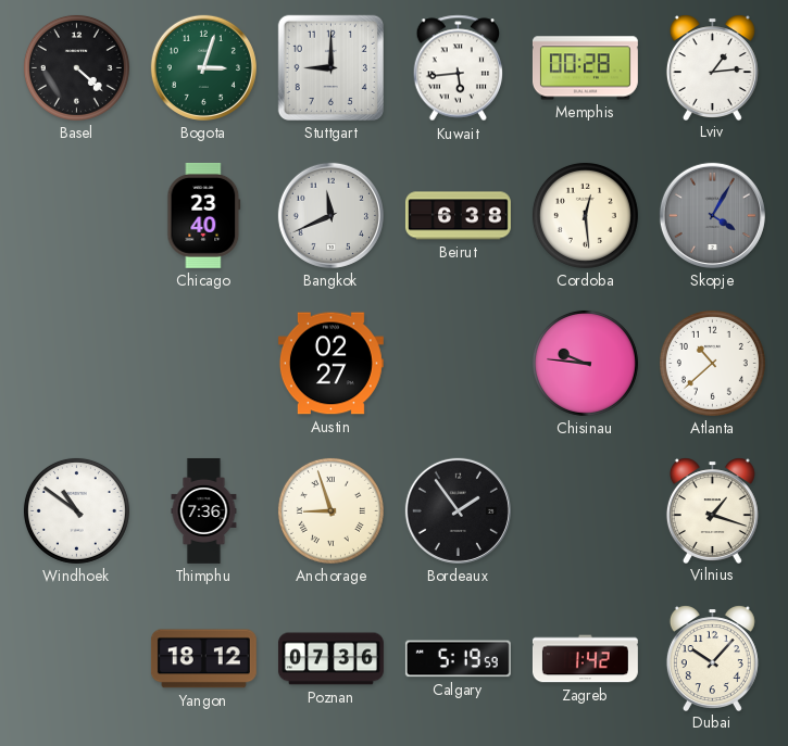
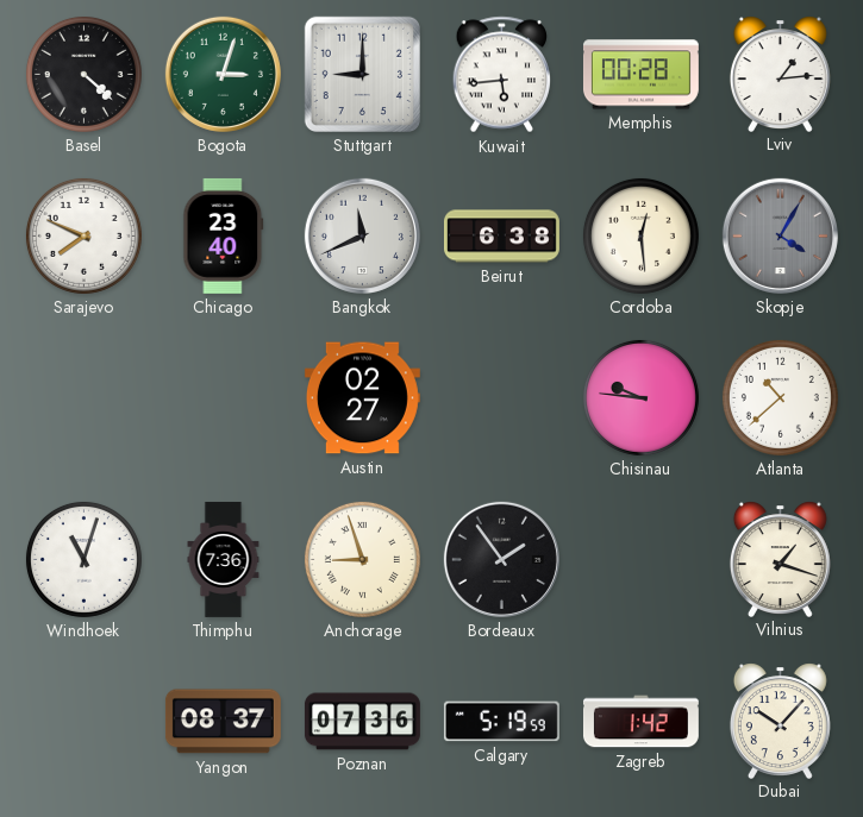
Sarajevo: none -> 7:49 (83, 235)
Windhoek: 10:51 -> 11:03 (83, 559)
Yangon: 18:12 -> 08:37 (223, 722)
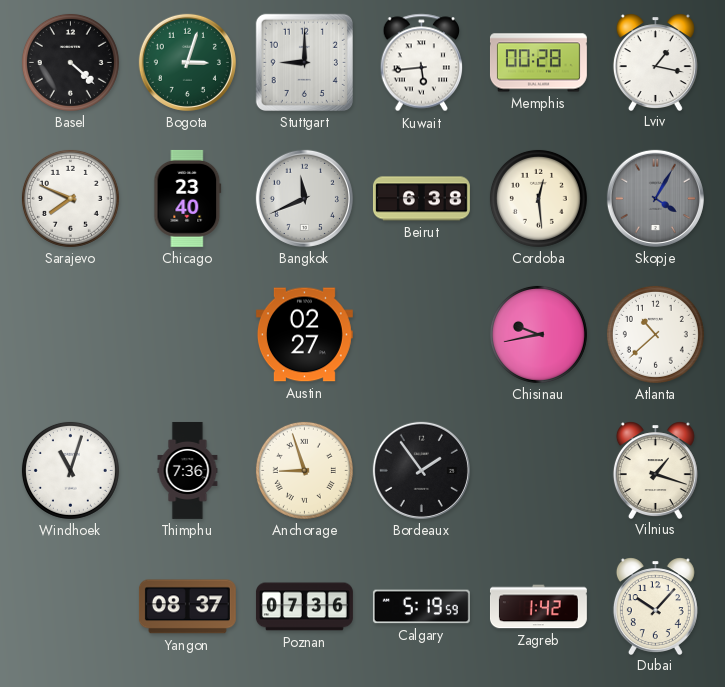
Lviv: 1:14 -> 1:17 (655, 62)
Chisinau: 9:46 -> 9:43 (538, 334)
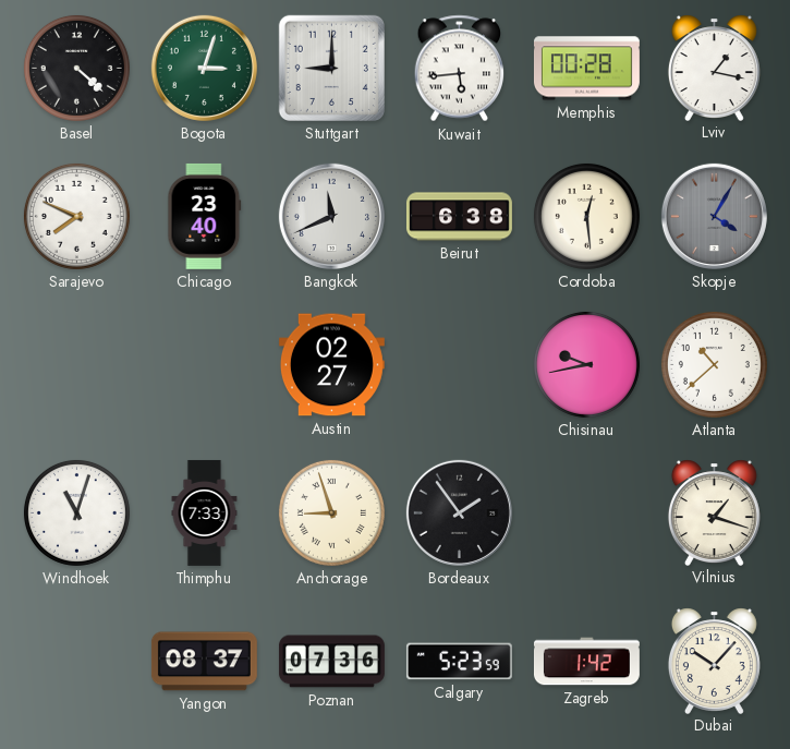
Thimphu: 7:36 -> 7:33 (205, 512)
Calgary: 5:19 -> 5:23 (459, 662)
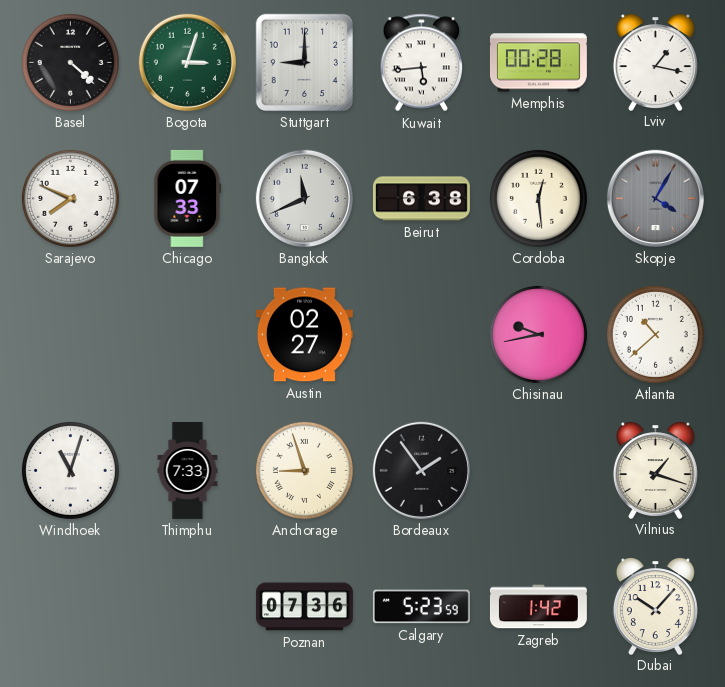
Chicago: 23:40 -> 07:33 (188, 198)
Yangon: 08:37 -> none (204, 662)
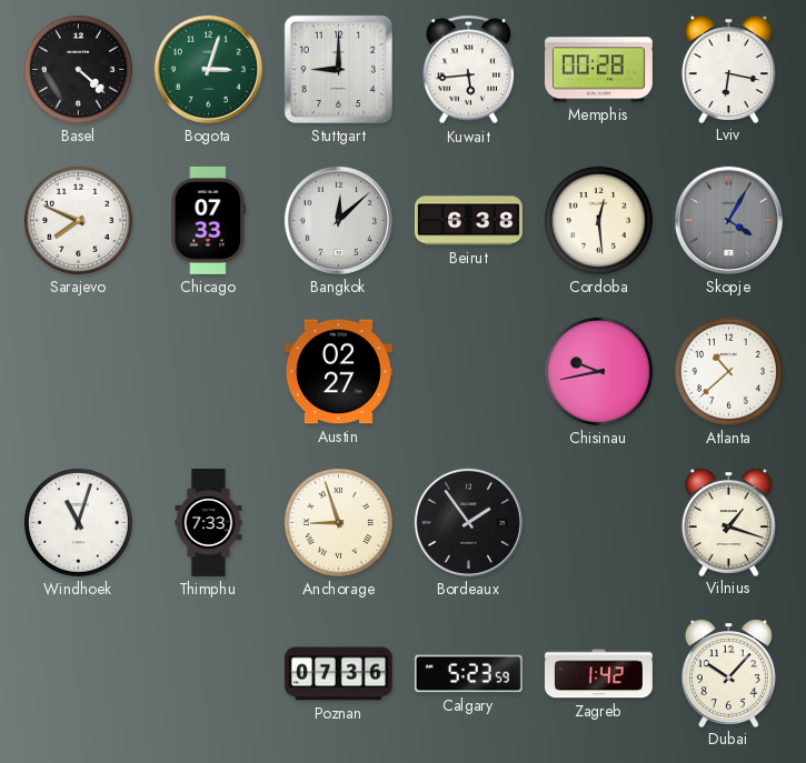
Lviv: 1:17 -> 6:17 (728, 69)
Bangkok: 11:41 -> 12:08 (338, 220)
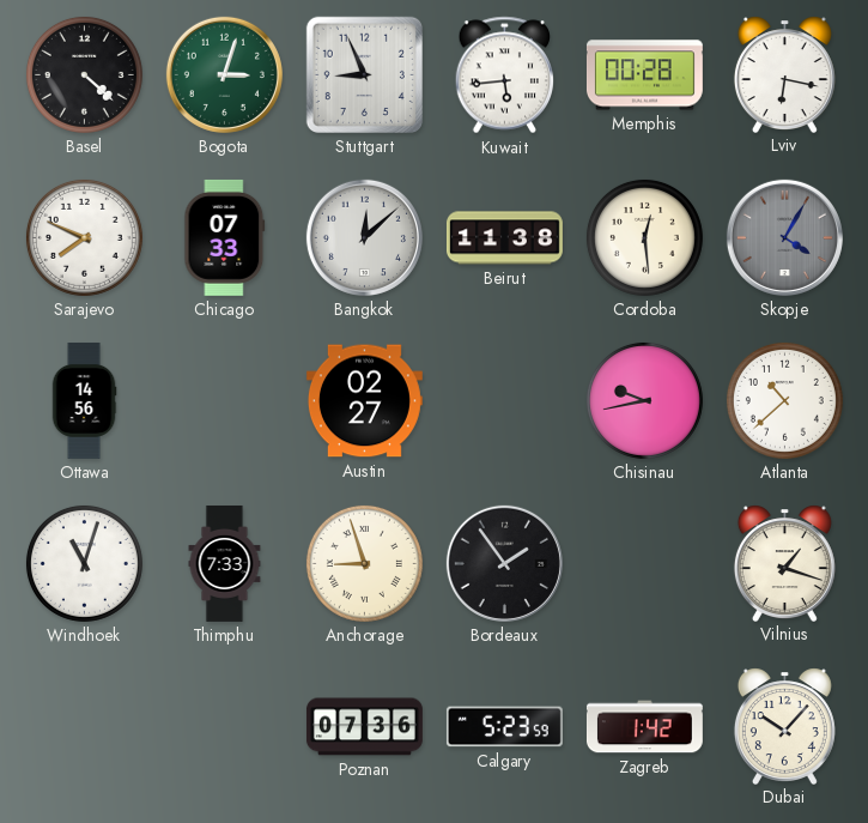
Stuttgart: 9:00 -> 8:56 (364, 74)
Beirut: 6:38 -> 11:38 (504, 238)
Ottawa: none -> 14:56 (84, 400)
